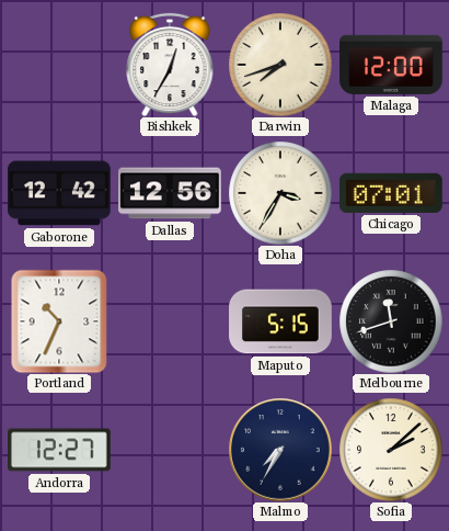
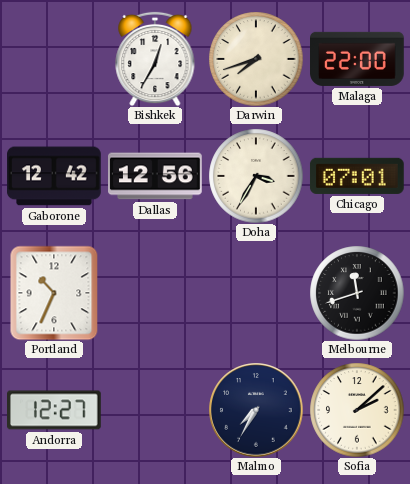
Malaga: 12:00 -> 22:00 (358, 59)
Maputo: 5:15 -> none (280, 321)
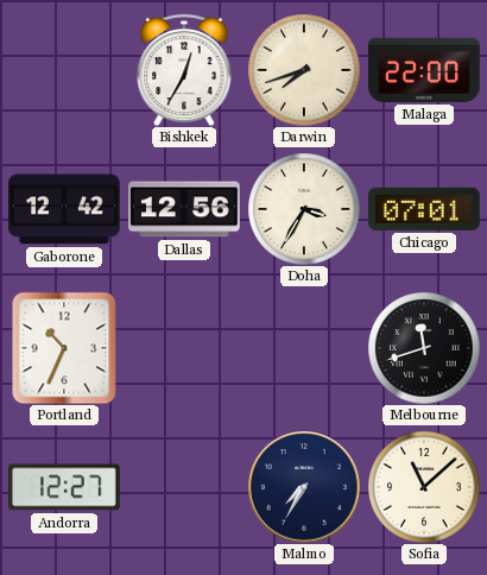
Sofia: 2:08 -> 11:08 (424, 487)
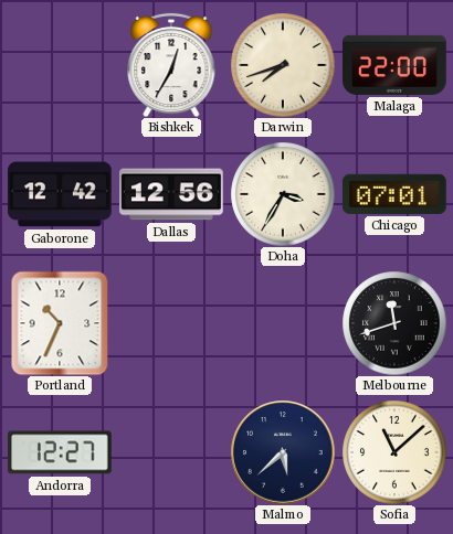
Malmo: 7:35 -> 5:38 (283, 452)
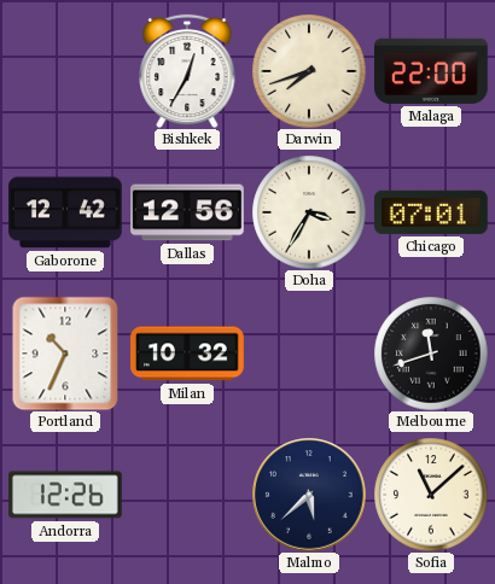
Milan: none -> 10:32 (187, 354)
Andorra: 12:27 -> 12:26 (66, 495)
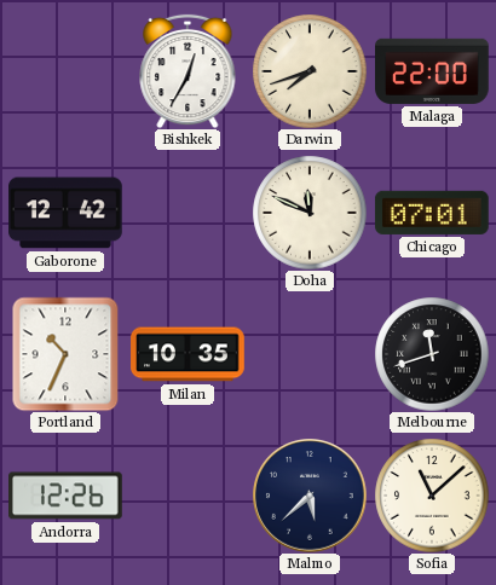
Dallas: 12:56 -> none (188, 212)
Doha: 3:35 -> 11:49 (310, 213)
Milan: 10:32 -> 10:35 (188, 354)
